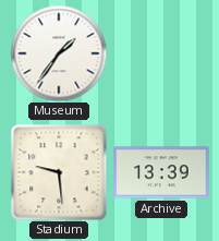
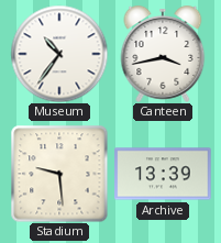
Museum: 1:36 -> 10:36 (59, 54)
Canteen: none -> 3:43 (163, 55)
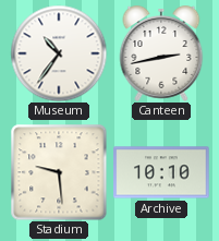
Canteen: 3:43 -> 2:43 (161, 55)
Archive: 13:39 -> 10:10 (161, 172)
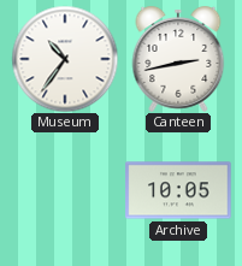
Stadium: 9:29 -> none (59, 172)
Archive: 10:10 -> 10:05 (178, 190)
